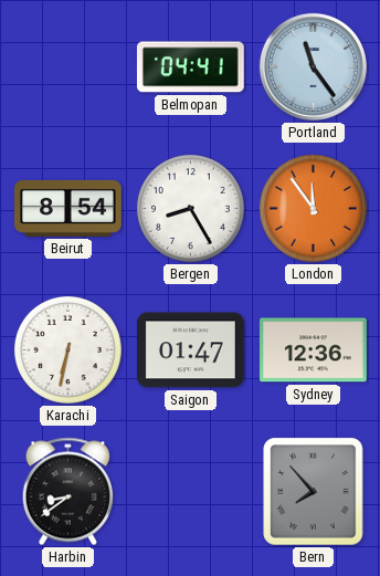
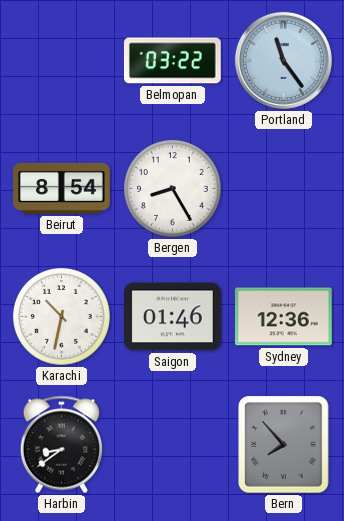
Belmopan: 04:41 -> 03:22 (172, 61)
London: 11:54 -> none (313, 208)
Karachi: 6:32 -> 10:32 (61, 316)
Saigon: 01:47 -> 01:46 (173, 317)
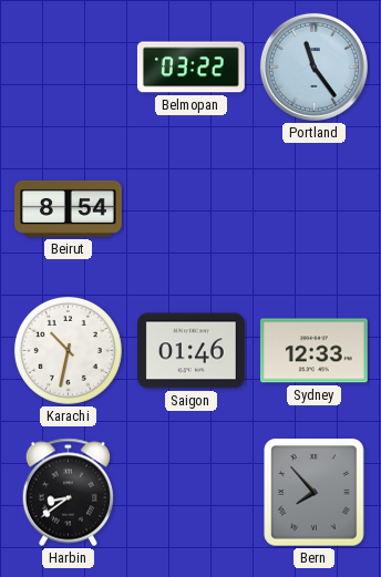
Bergen: 8:25 -> none (172, 188)
Sydney: 12:36 -> 12:33 (313, 351)
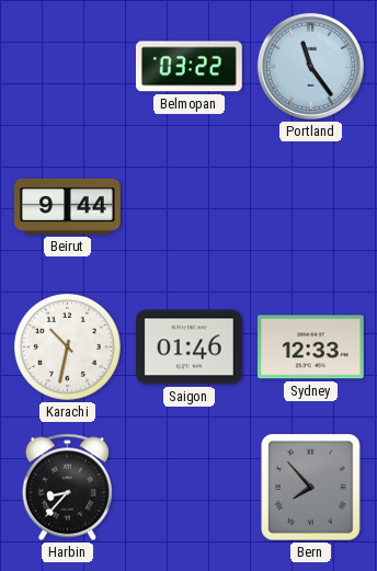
Beirut: 8:54 -> 9:44 (68, 206)
Harbin: 8:39 -> 8:37 (67, 488)
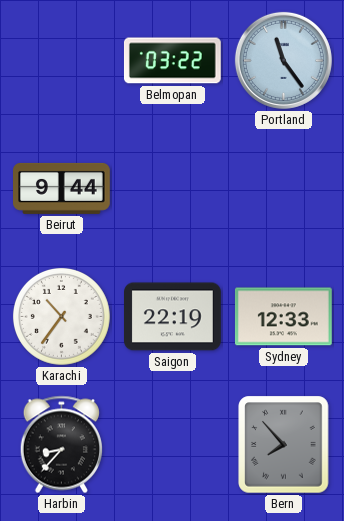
Karachi: 10:32 -> 10:36 (61, 316)
Saigon: 01:46 -> 22:19 (173, 317)
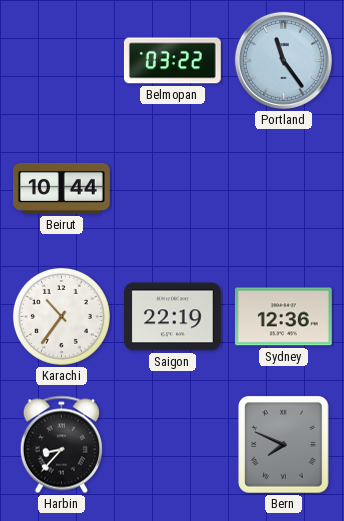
Beirut: 9:44 -> 10:44 (62, 188)
Sydney: 12:33 -> 12:36 (283, 317)
Bern: 7:53 -> 7:49 (284, 445)
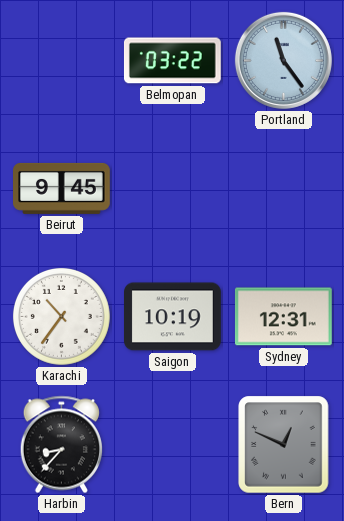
Beirut: 10:44 -> 9:45 (62, 188)
Saigon: 22:19 -> 10:19 (173, 317)
Sydney: 12:36 -> 12:31 (283, 317)
Bern: 7:49 -> 12:49 (284, 445)
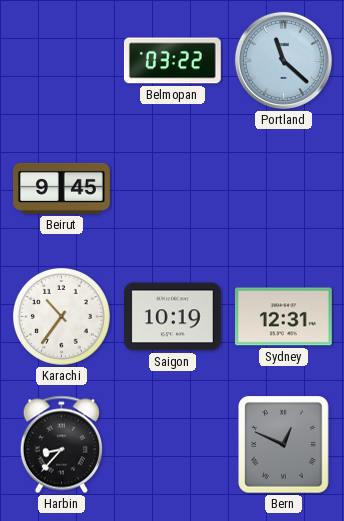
Portland: 11:24 -> 11:22 (283, 60)
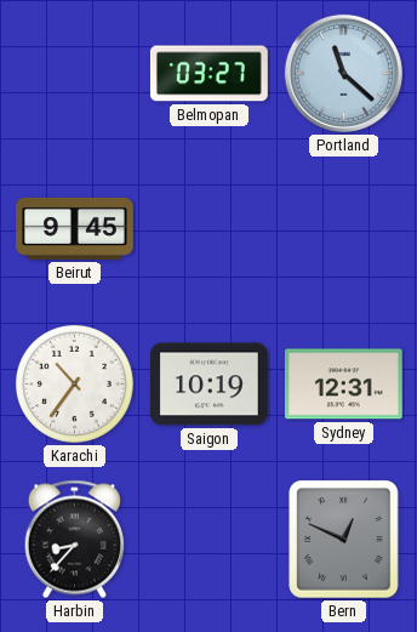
Belmopan: 03:22 -> 03:27 (208, 74)
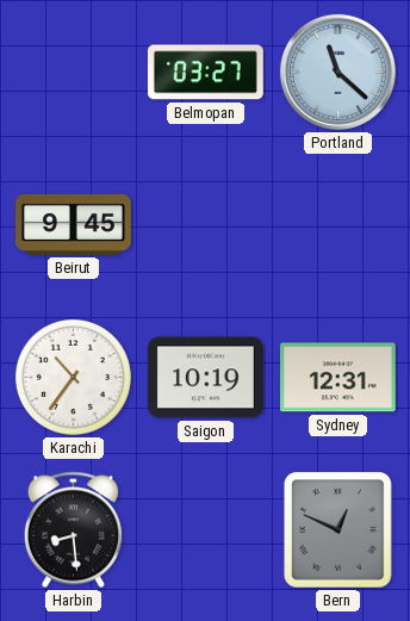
Harbin: 8:37 -> 8:29 (73, 530)
